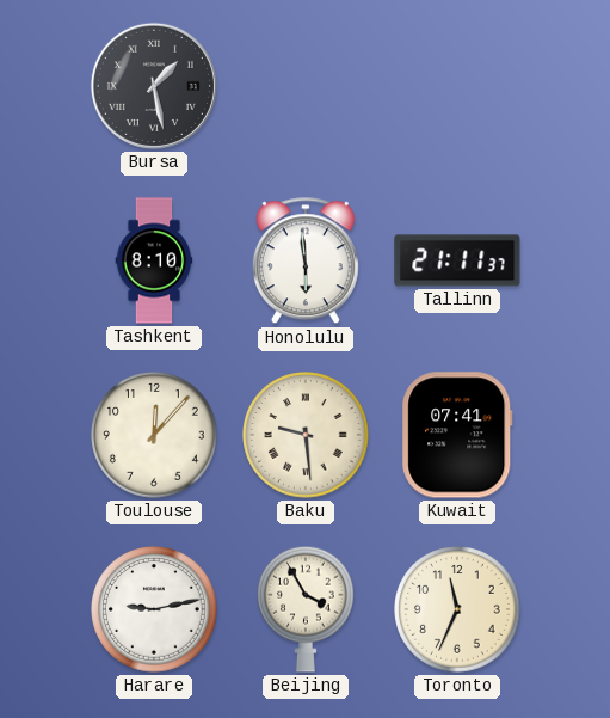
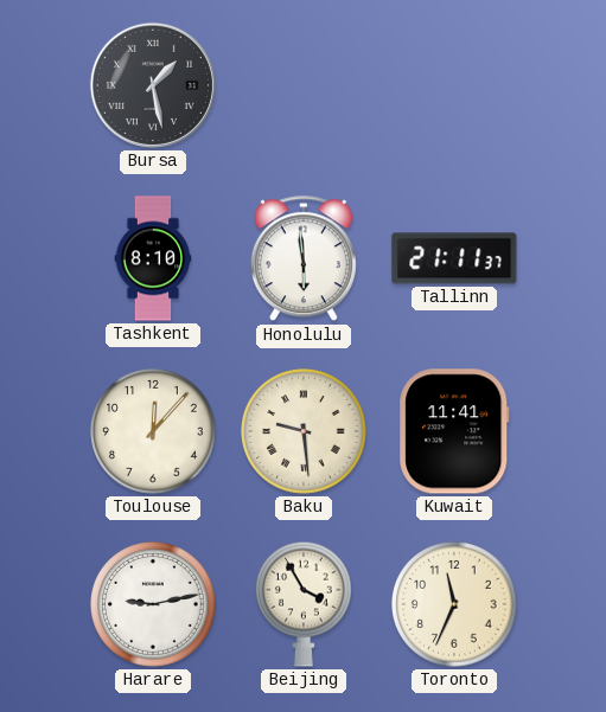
Kuwait: 07:41 -> 11:41 (454, 431)
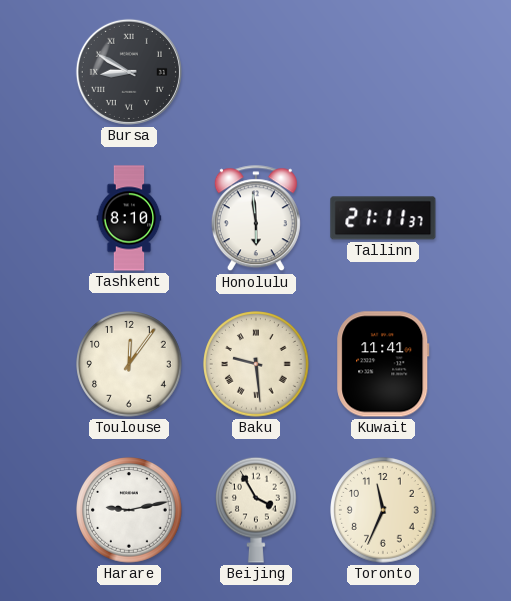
Bursa: 1:28 -> 8:50 (129, 72)
Toulouse: 12:07 -> 12:06 (129, 364)
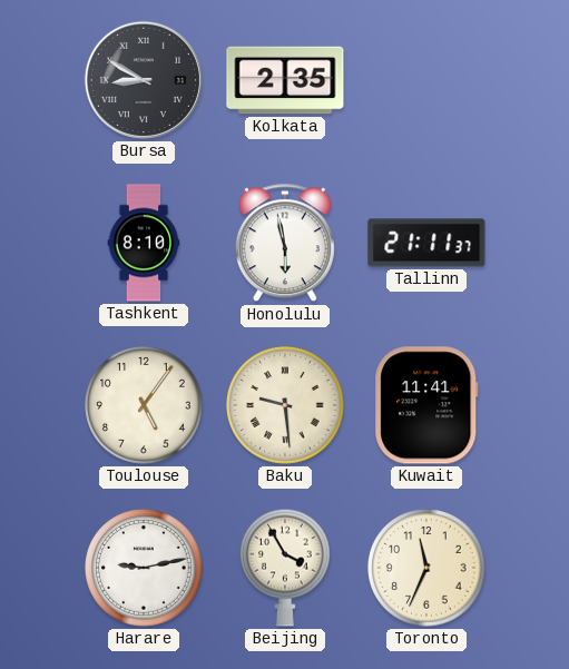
Kolkata: none -> 2:35 (285, 80)
Honolulu: 5:59 -> 5:58 (285, 244)
Toulouse: 12:06 -> 5:06 (144, 405)
